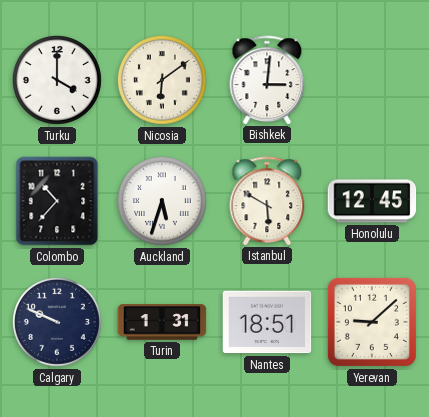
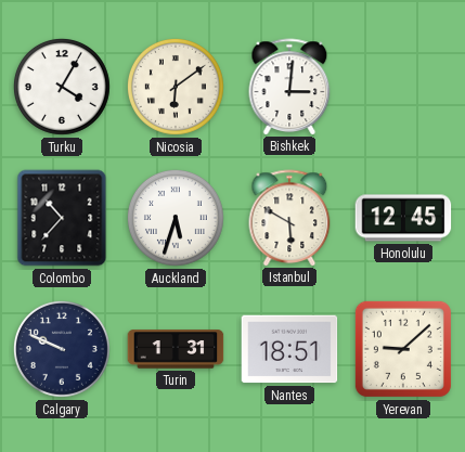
Turku: 4:00 -> 4:05 (62, 87)
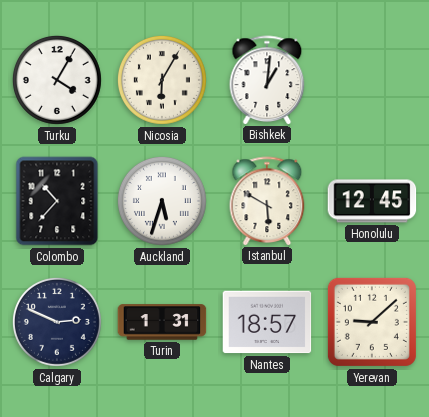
Nicosia: 6:09 -> 6:05 (162, 80)
Bishkek: 3:01 -> 1:01 (267, 80)
Calgary: 9:49 -> 2:49 (57, 322)
Nantes: 18:51 -> 18:57 (267, 322)
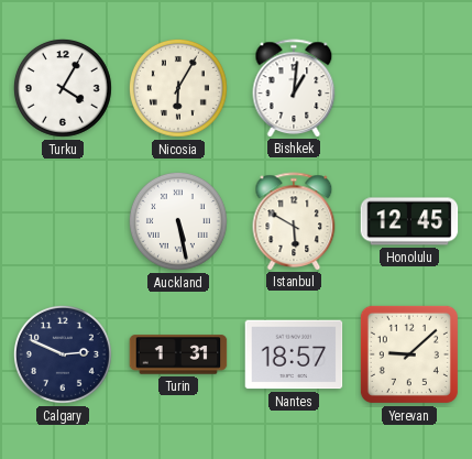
Colombo: 10:37 -> none (57, 201)
Auckland: 5:33 -> 5:28 (178, 221)
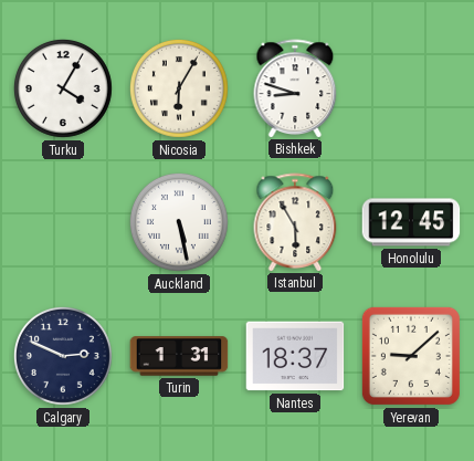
Bishkek: 1:01 -> 8:48 (295, 88)
Istanbul: 5:50 -> 5:55 (295, 222)
Nantes: 18:57 -> 18:37 (295, 356)
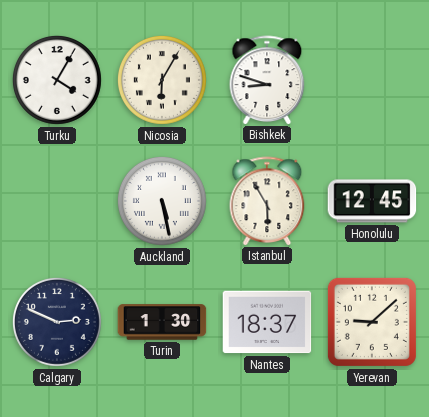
Turin: 1:31 -> 1:30 (162, 322)
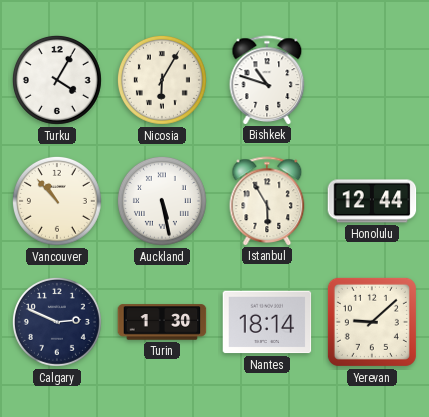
Bishkek: 8:48 -> 10:48 (267, 80)
Vancouver: none -> 10:53 (57, 201)
Honolulu: 12:45 -> 12:44 (372, 201)
Nantes: 18:37 -> 18:14 (267, 322)
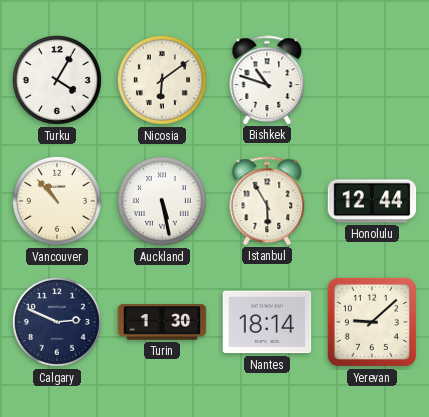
Nicosia: 6:05 -> 6:09 (162, 80)
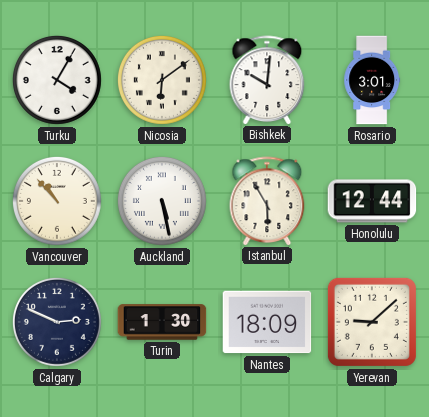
Bishkek: 10:48 -> 10:01 (267, 80)
Rosario: none -> 3:01 (372, 80)
Nantes: 18:14 -> 18:09 (267, 322)
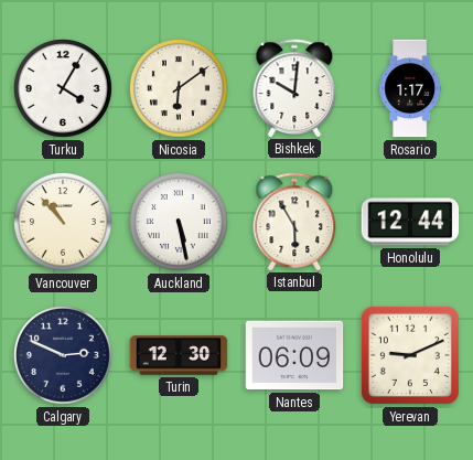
Rosario: 3:01 -> 1:17 (410, 88)
Turin: 1:30 -> 12:30 (179, 355)
Nantes: 18:09 -> 06:09 (294, 355)
Yerevan: 9:08 -> 9:11 (410, 355)
